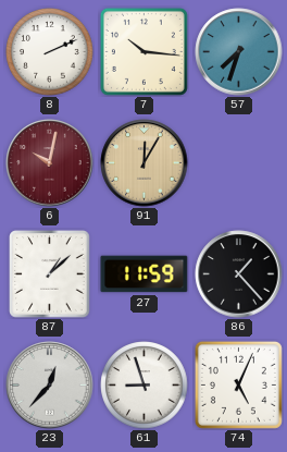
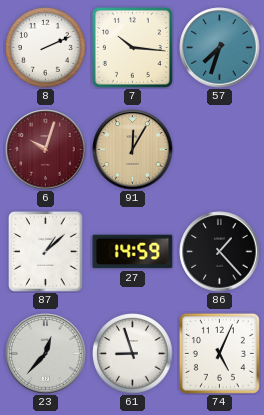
6: 10:02 -> 10:03 (46, 150)
27: 11:59 -> 14:59 (133, 252)
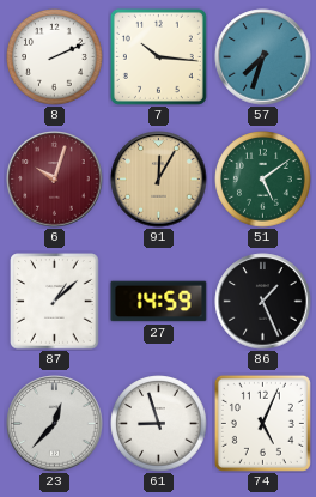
51: none -> 5:09 (263, 180)
86: 1:23 -> 1:26 (263, 302)
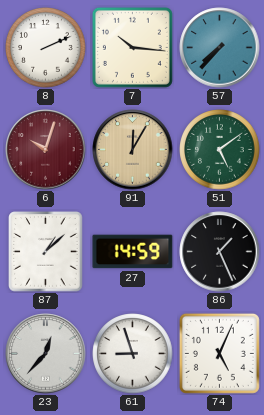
57: 7:33 -> 7:37 (220, 48)
